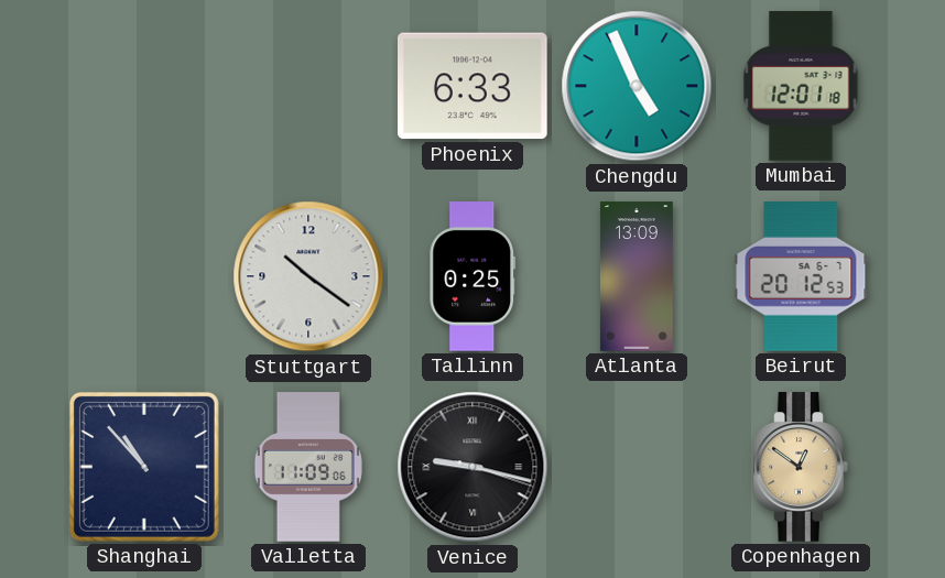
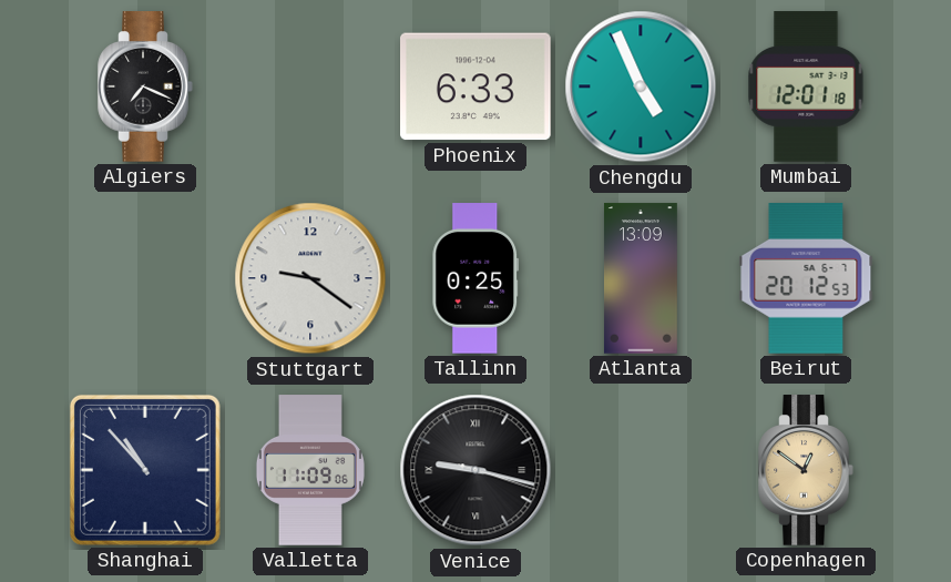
Algiers: none -> 7:19 (145, 86)
Stuttgart: 10:21 -> 9:21 (310, 278)
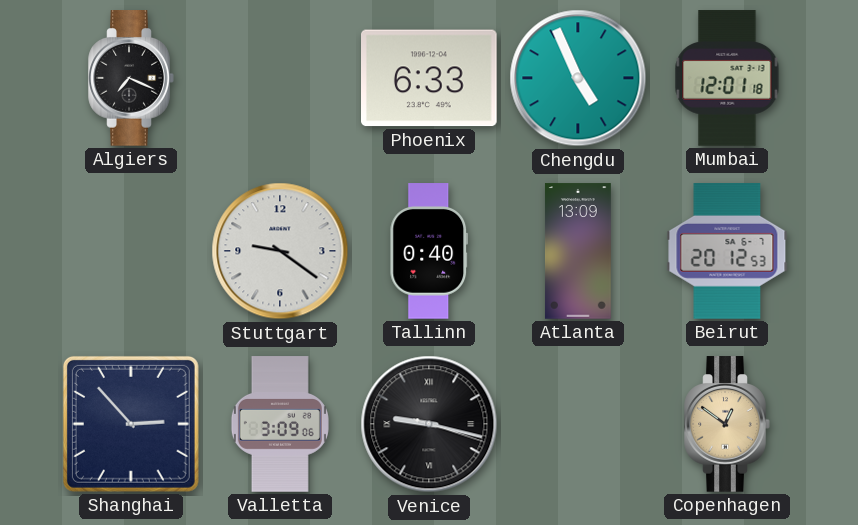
Tallinn: 0:25 -> 0:40 (429, 251)
Shanghai: 10:53 -> 2:53 (131, 424)
Valletta: 11:09 -> 3:09 (280, 424)
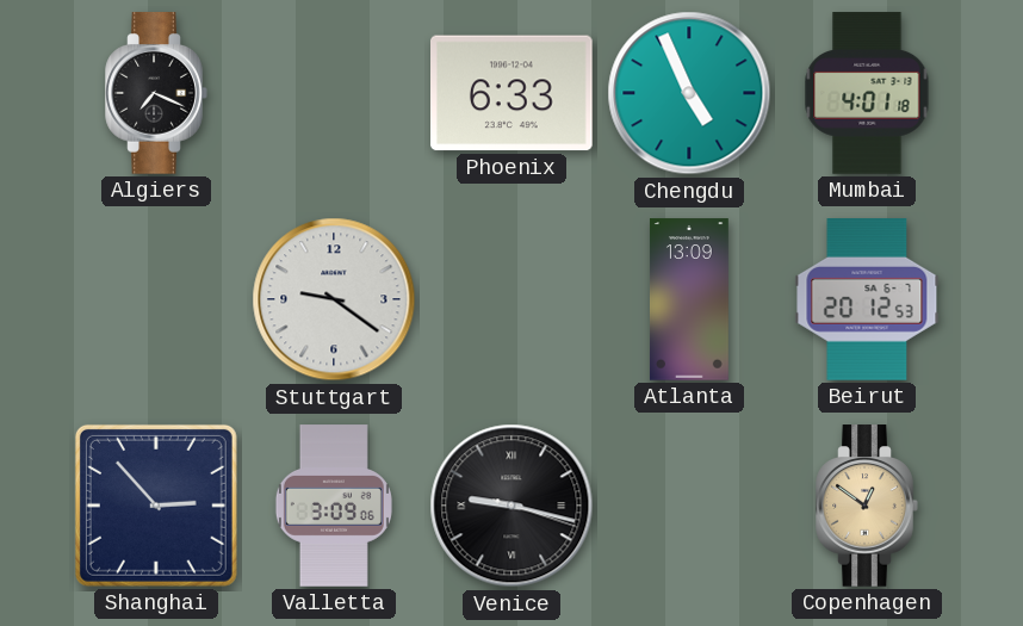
Mumbai: 12:01 -> 4:01 (867, 93)
Tallinn: 0:40 -> none (429, 251)
